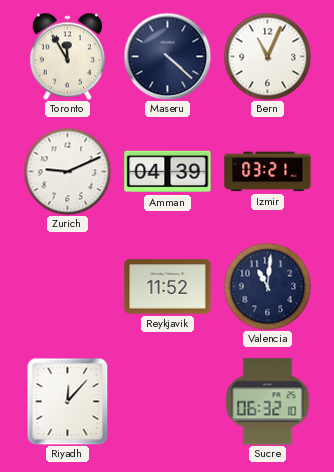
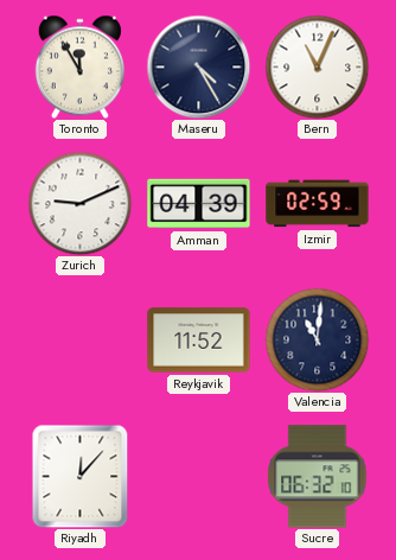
Maseru: 4:22 -> 4:25 (198, 66)
Izmir: 03:21 -> 02:59 (318, 204)
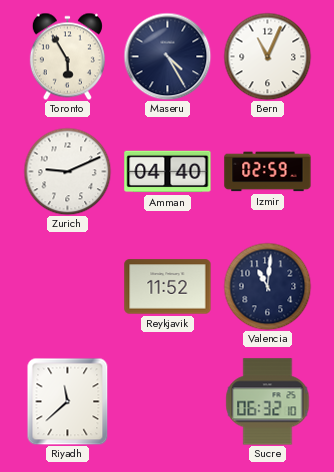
Toronto: 11:55 -> 5:55 (67, 56)
Amman: 04:39 -> 04:40 (168, 172)
Riyadh: 12:07 -> 11:38 (68, 401)
